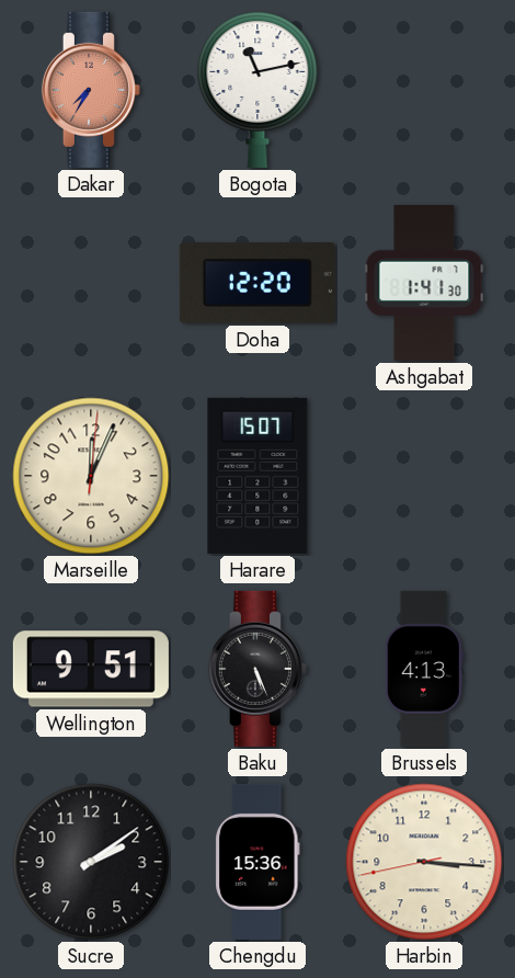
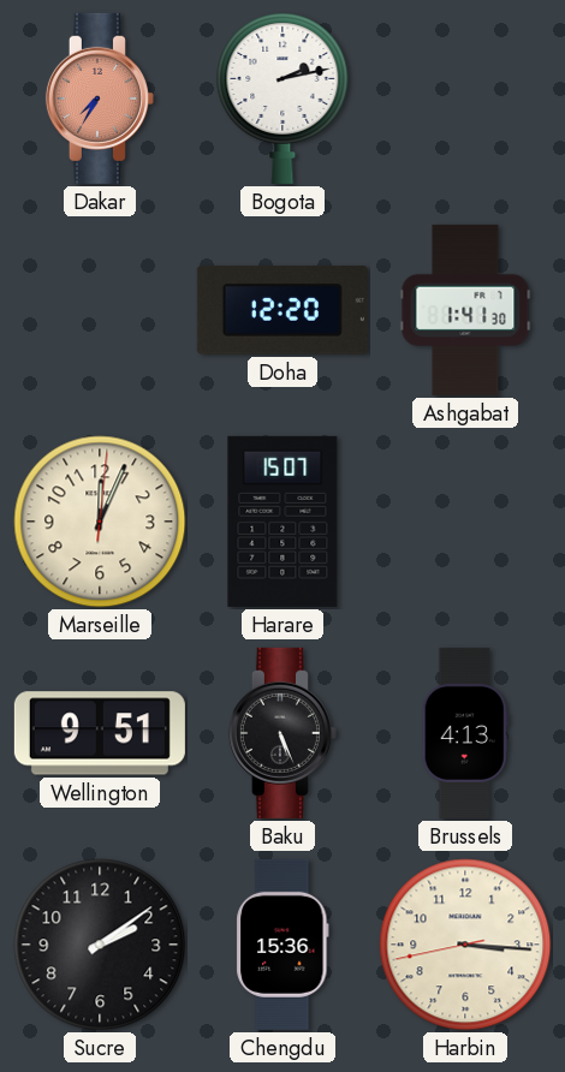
Bogota: 11:13 -> 2:13 (282, 99)
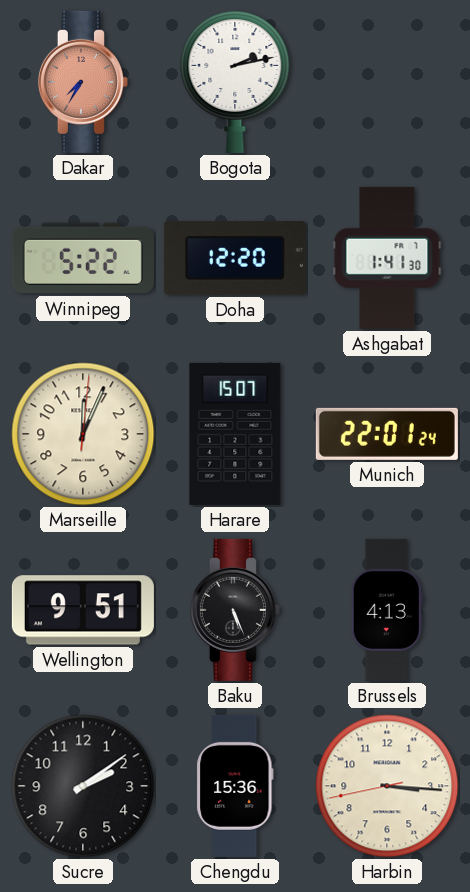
Winnipeg: none -> 5:22 (83, 258)
Munich: none -> 22:01 (387, 434)
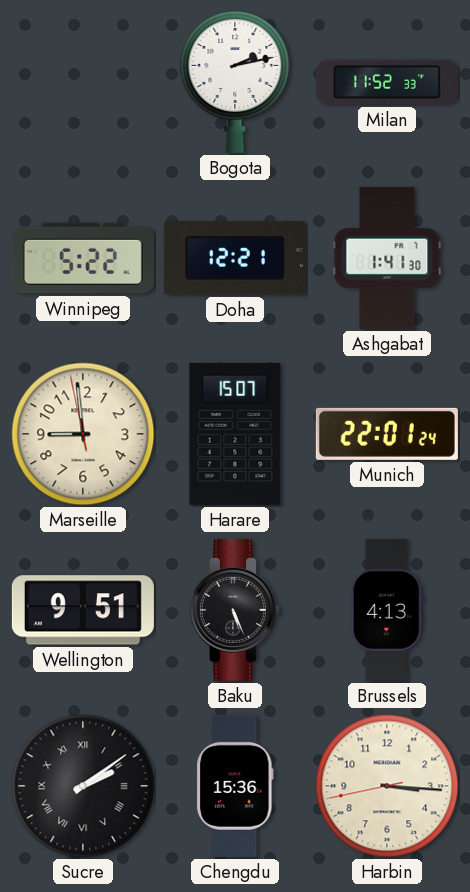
Dakar: 7:35 -> none (83, 82)
Milan: none -> 11:52 (387, 82)
Doha: 12:20 -> 12:21 (235, 258)
Marseille: 12:04 -> 8:58 (83, 434)
Sucre numerals: Arabic -> Roman (83, 786)
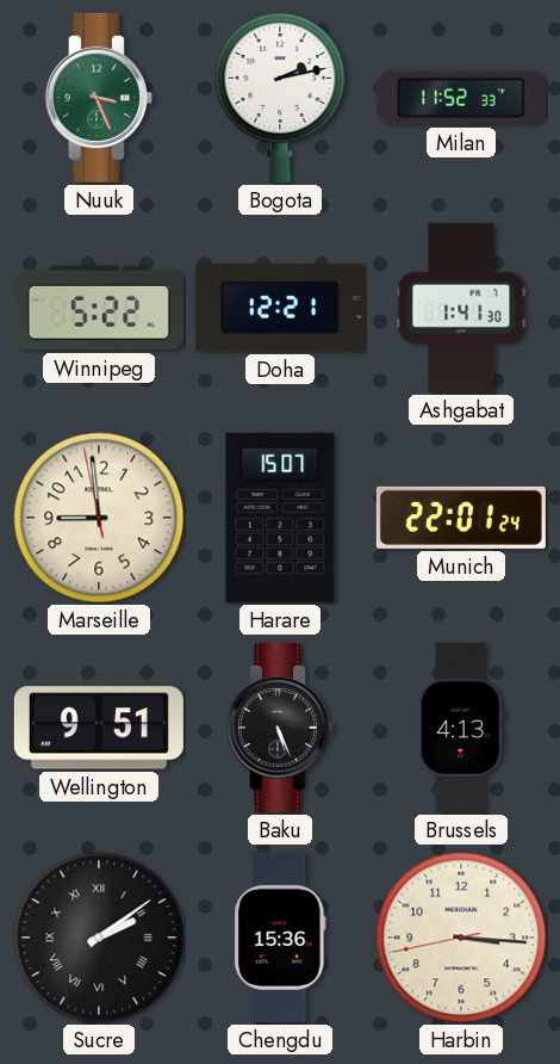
Nuuk: none -> 3:26 (99, 98)
